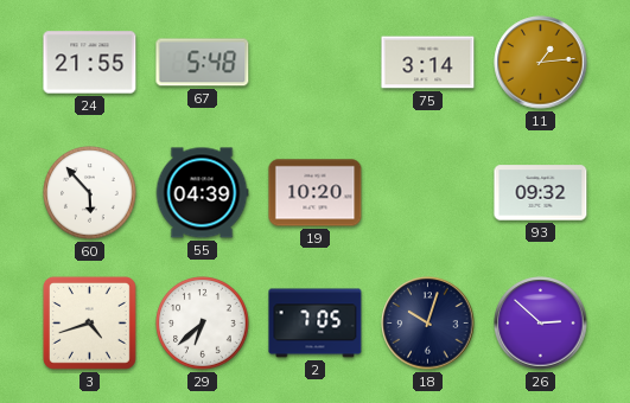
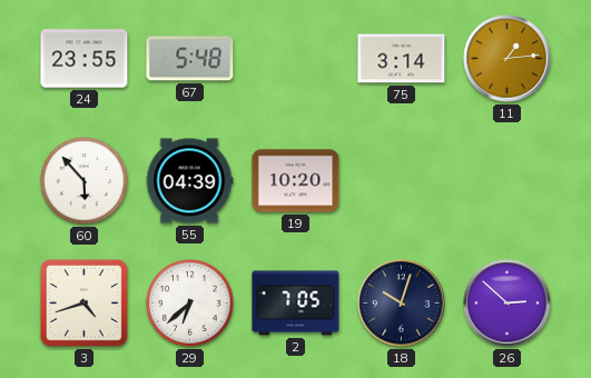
24: 21:55 -> 23:55 (85, 59)
93: 09:32 -> none (541, 193)
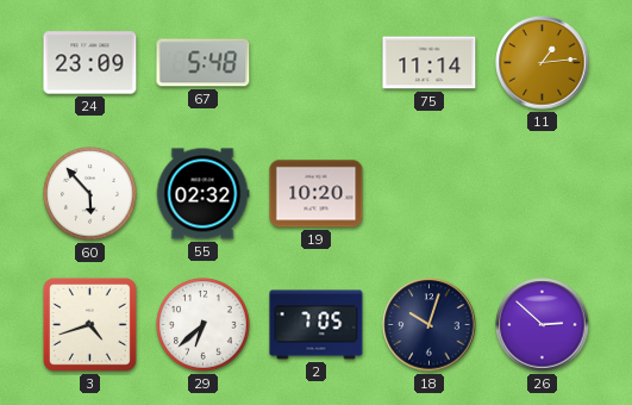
24: 23:55 -> 23:09 (90, 63)
75: 3:14 -> 11:14 (430, 63)
55: 04:39 -> 02:32 (202, 194)
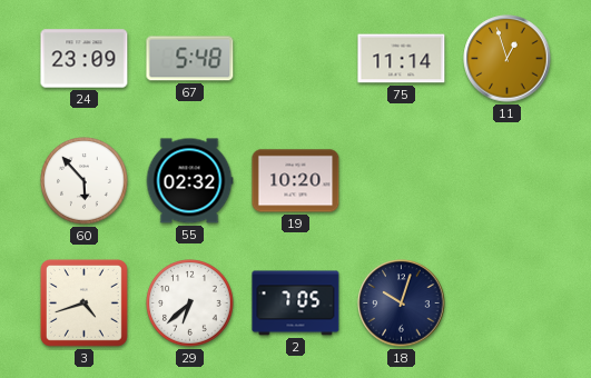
11: 1:14 -> 12:57 (508, 59)
26: 2:52 -> none (543, 325)
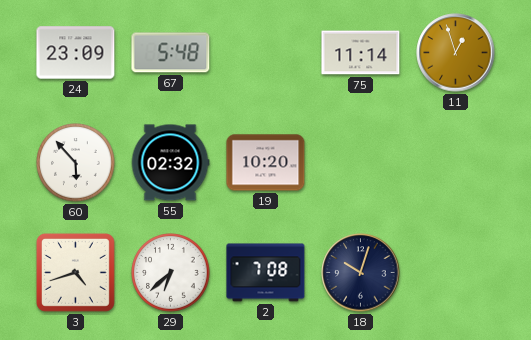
2: 7:05 -> 7:08 (266, 273)
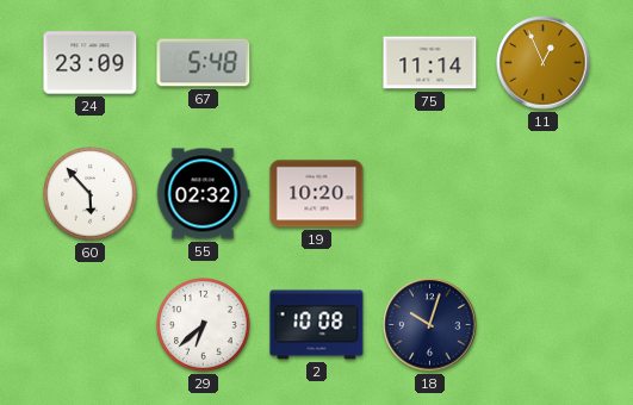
11: 12:57 -> 12:56 (544, 63)
3: 4:42 -> none (75, 272)
2: 7:08 -> 10:08 (317, 325)
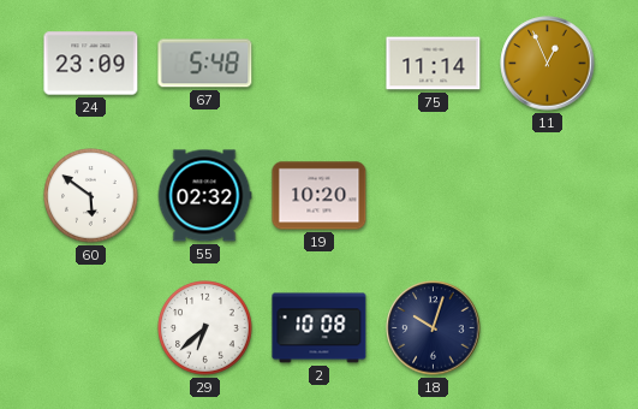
60: 5:53 -> 5:51 (91, 196)
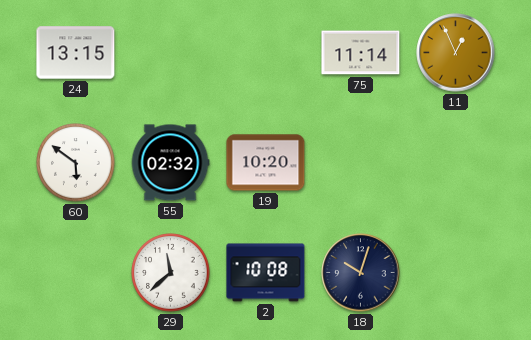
24: 23:09 -> 13:15 (76, 53)
67: 5:48 -> none (205, 64)
29: 6:38 -> 11:38 (171, 273)
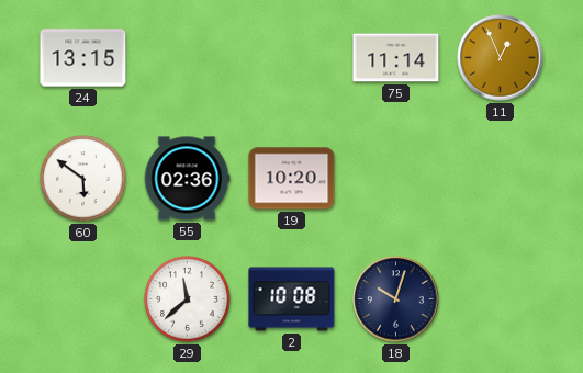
55: 02:32 -> 02:36 (187, 179)
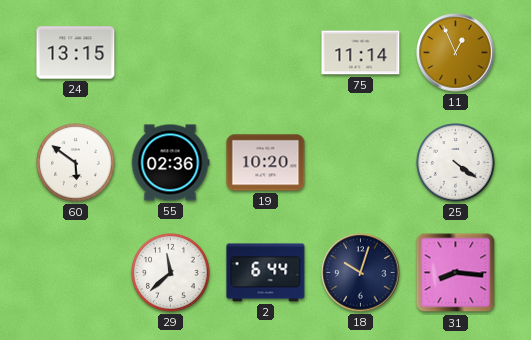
25: none -> 4:21 (456, 163)
2: 10:08 -> 6:44 (266, 273)
31: none -> 8:16 (456, 273)
